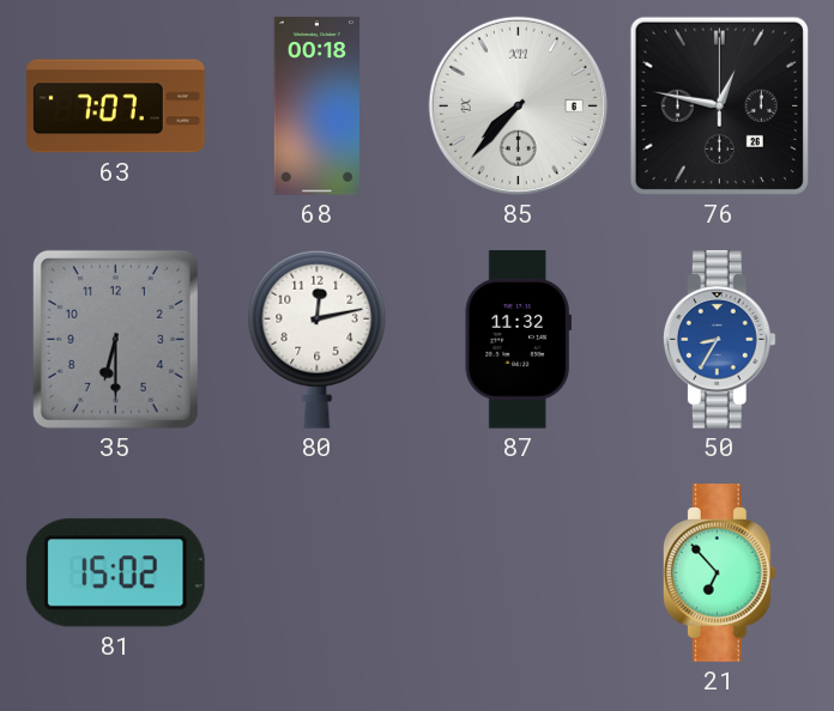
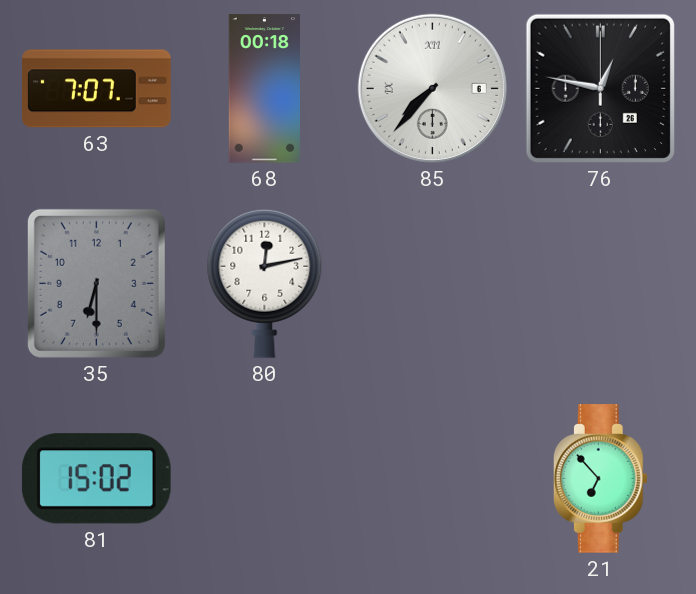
87: 11:32 -> none (518, 340)
50: 8:35 -> none (719, 340)
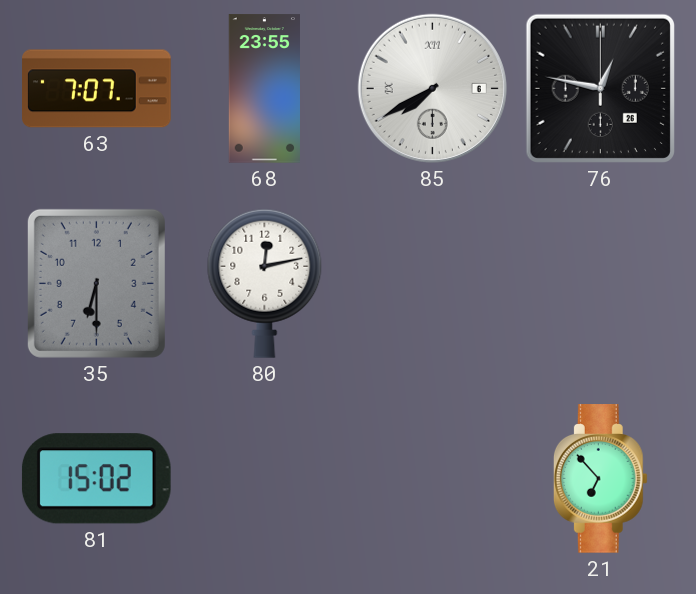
68: 00:18 -> 23:55 (264, 89)
85: 7:37 -> 7:40 (432, 88)
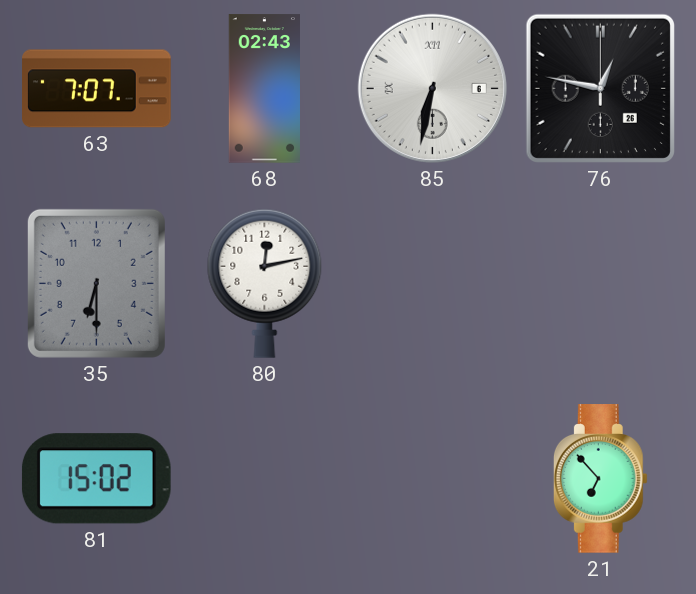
68: 23:55 -> 02:43 (264, 89)
85: 7:40 -> 6:32 (432, 88)
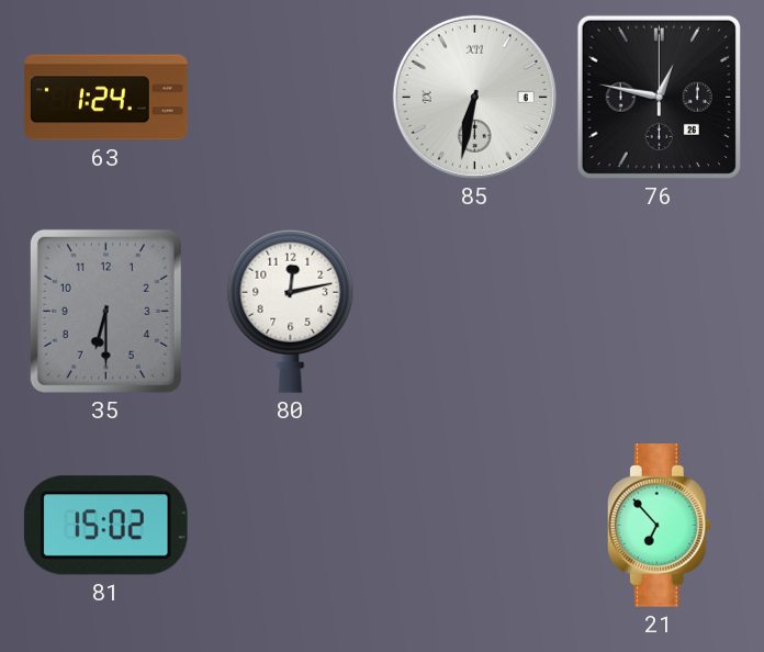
63: 7:07 -> 1:24 (106, 98)
68: 02:43 -> none (264, 89)
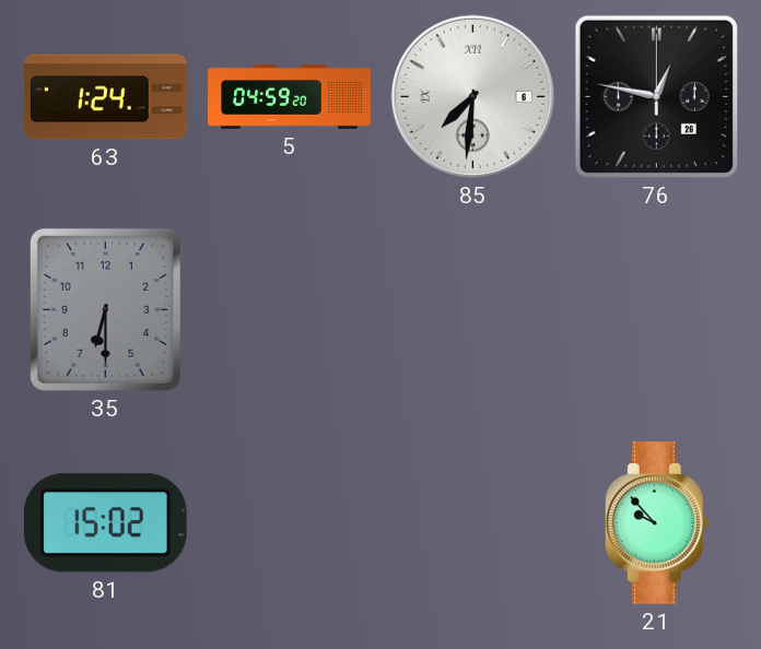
5: none -> 04:59 (290, 97)
85: 6:32 -> 7:31 (472, 96)
80: 12:13 -> none (291, 311)
21: 6:53 -> 9:53 (656, 523)
